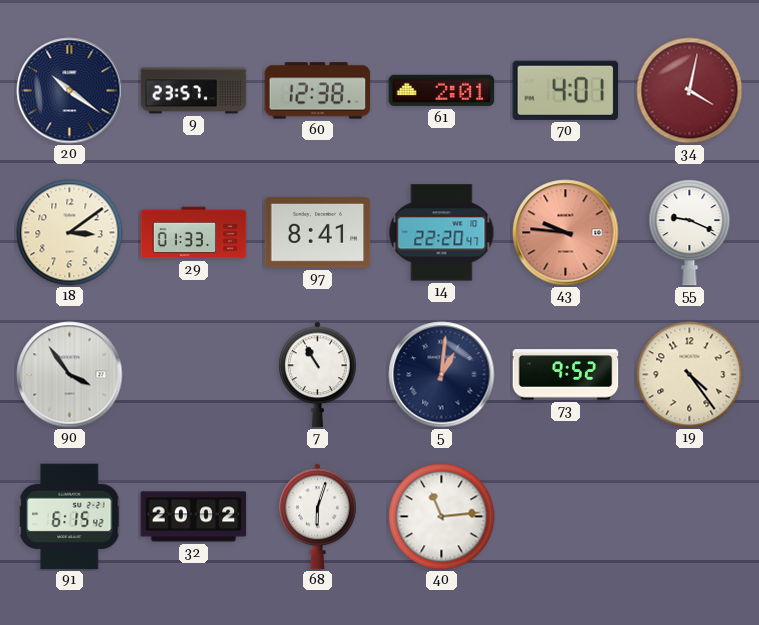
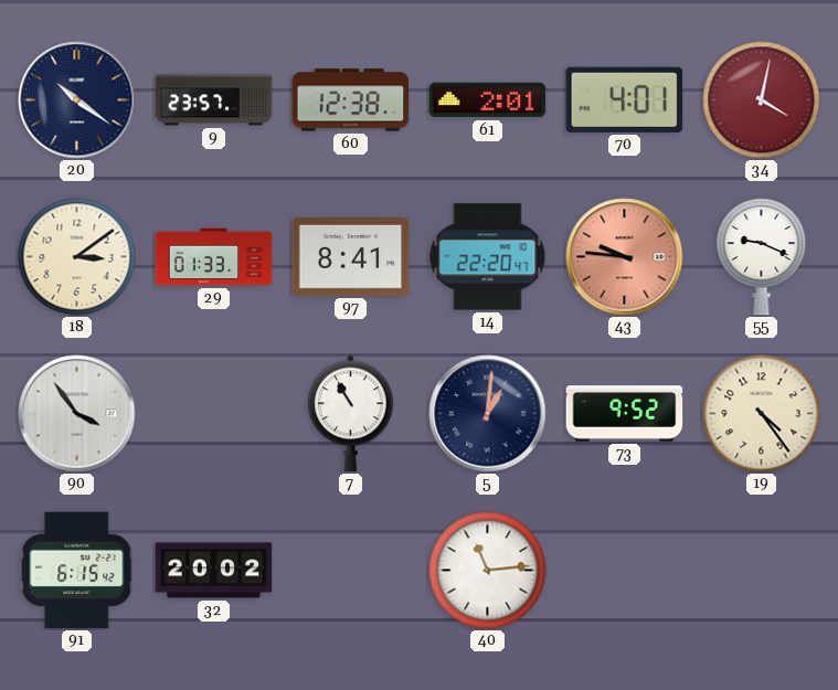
68: 6:03 -> none (318, 517)
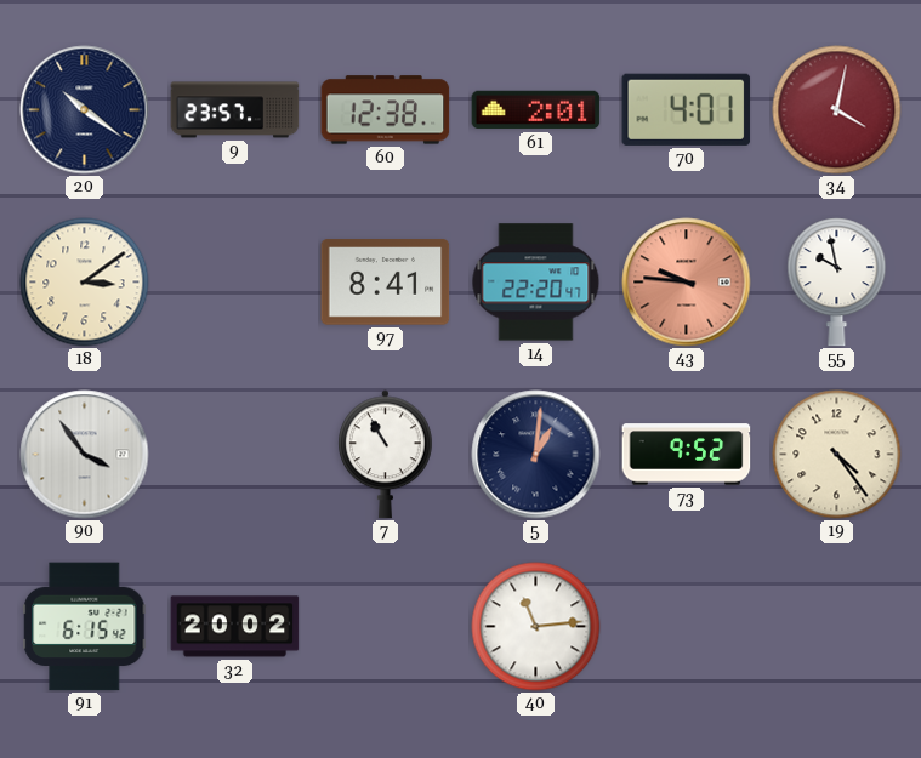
29: 01:33 -> none (214, 257)
55: 9:19 -> 9:58 (837, 283)
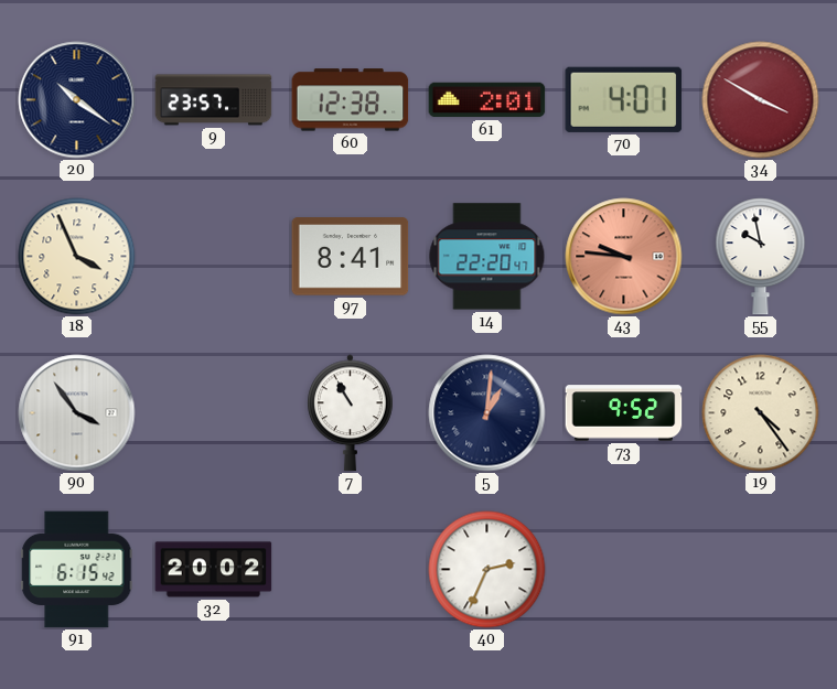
34: 4:02 -> 3:50 (761, 100)
18: 3:09 -> 3:56 (77, 257)
40: 11:14 -> 2:34 (487, 570)
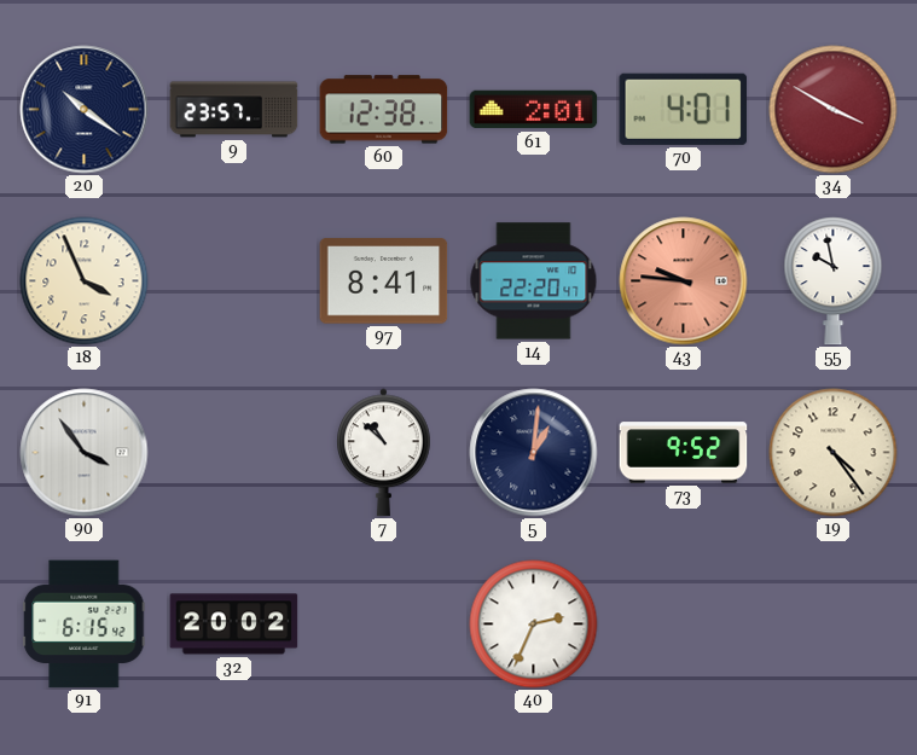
7: 10:55 -> 10:52 (384, 453)
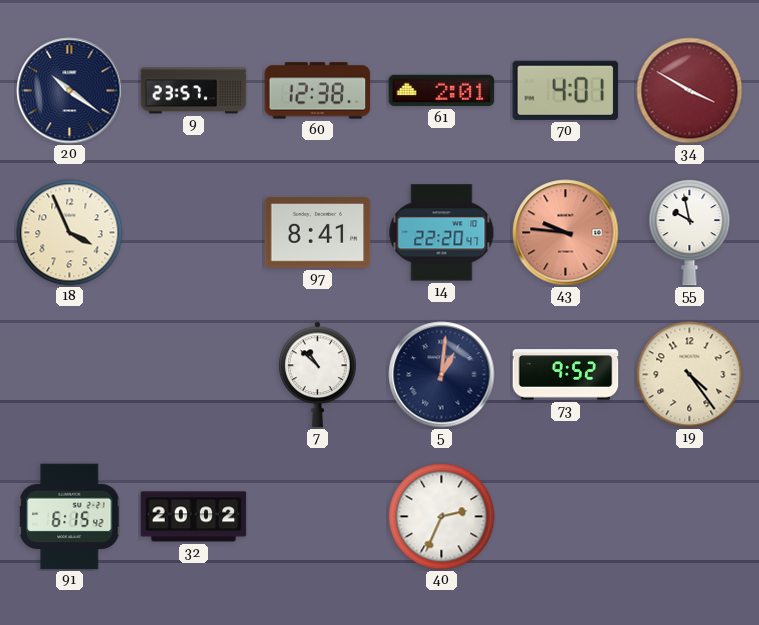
90: 3:54 -> none (85, 453)
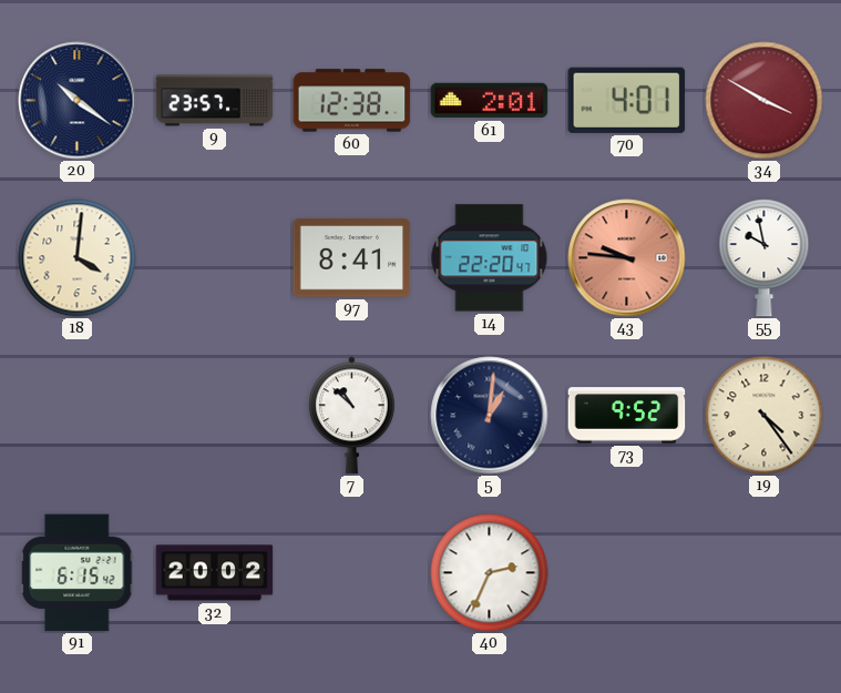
18: 3:56 -> 4:01 (78, 258)
